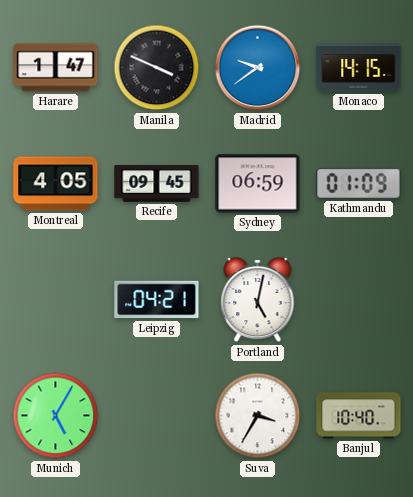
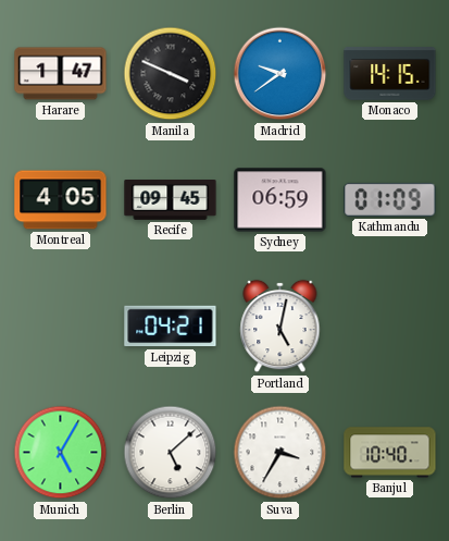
Berlin: none -> 5:08 (171, 453)
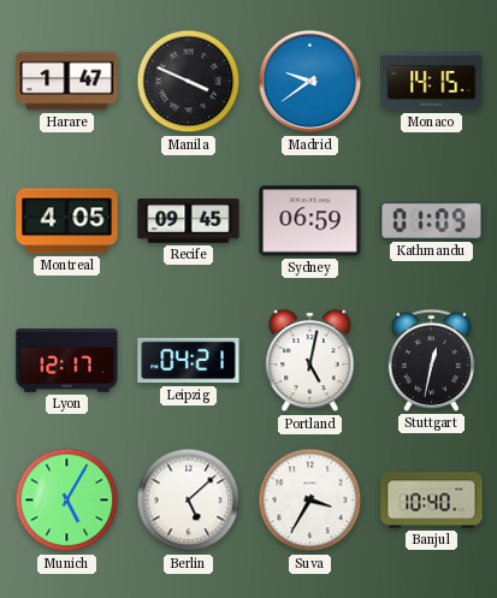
Lyon: none -> 12:17 (67, 361)
Stuttgart: none -> 12:32 (432, 360)
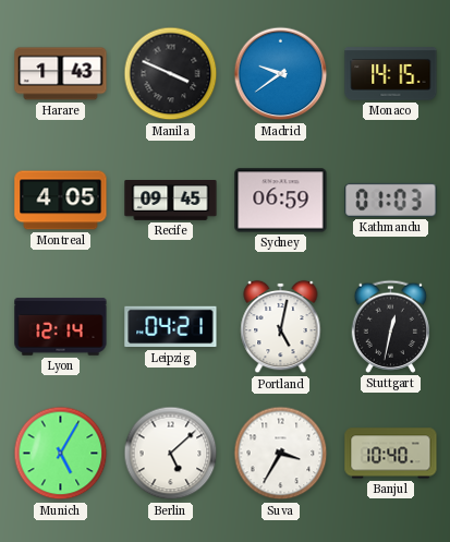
Harare: 1:47 -> 1:43 (61, 74)
Kathmandu: 01:09 -> 01:03 (391, 200)
Lyon: 12:17 -> 12:14 (61, 327)
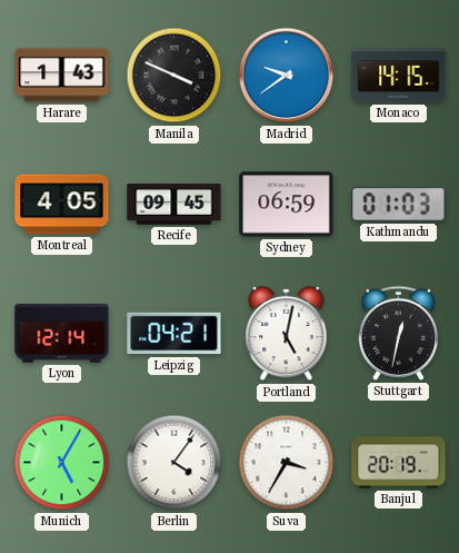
Berlin: 5:08 -> 4:06 (174, 463)
Banjul: 10:40 -> 20:19 (399, 463)
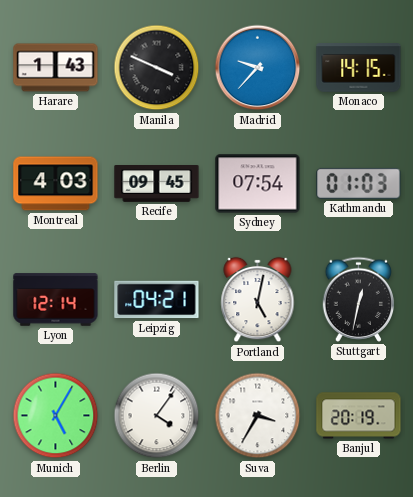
Madrid: 9:39 -> 9:37 (258, 68)
Montreal: 4:05 -> 4:03 (56, 184)
Sydney: 06:59 -> 07:54 (258, 184)
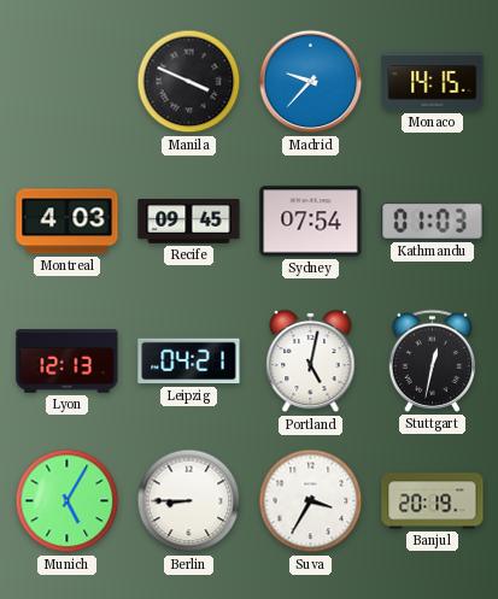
Harare: 1:43 -> none (56, 68)
Lyon: 12:14 -> 12:13 (68, 362)
Berlin: 4:06 -> 8:45 (189, 501)
